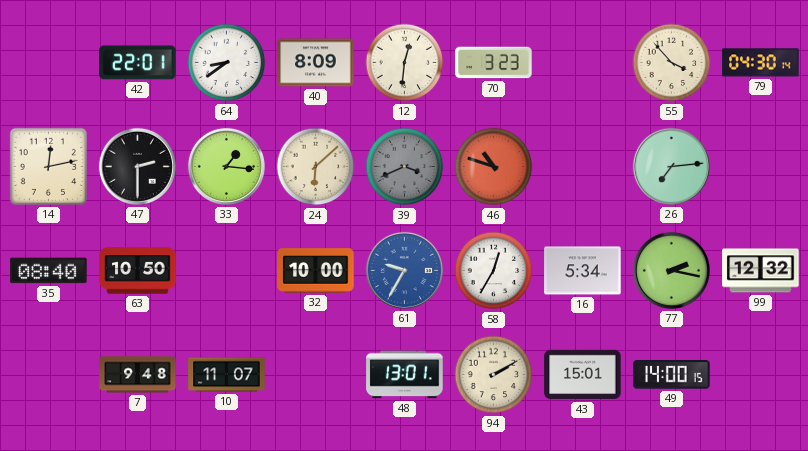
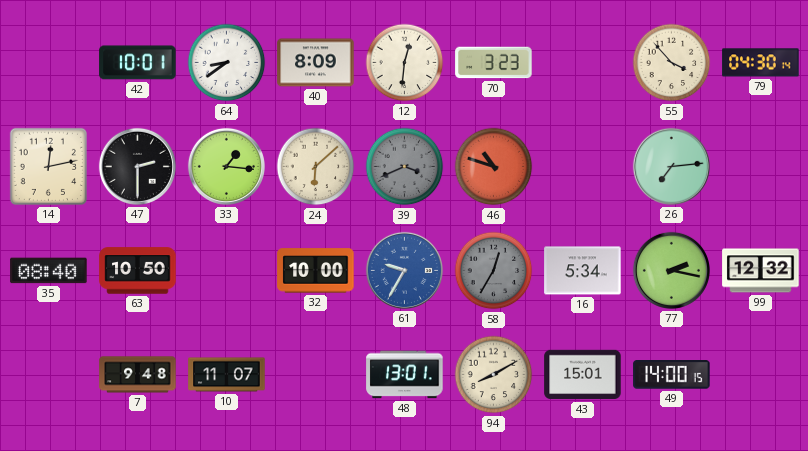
42: 22:01 -> 10:01 (138, 63)
58 dial: white -> grey (494, 271)
94: 2:10 -> 8:10 (494, 375)
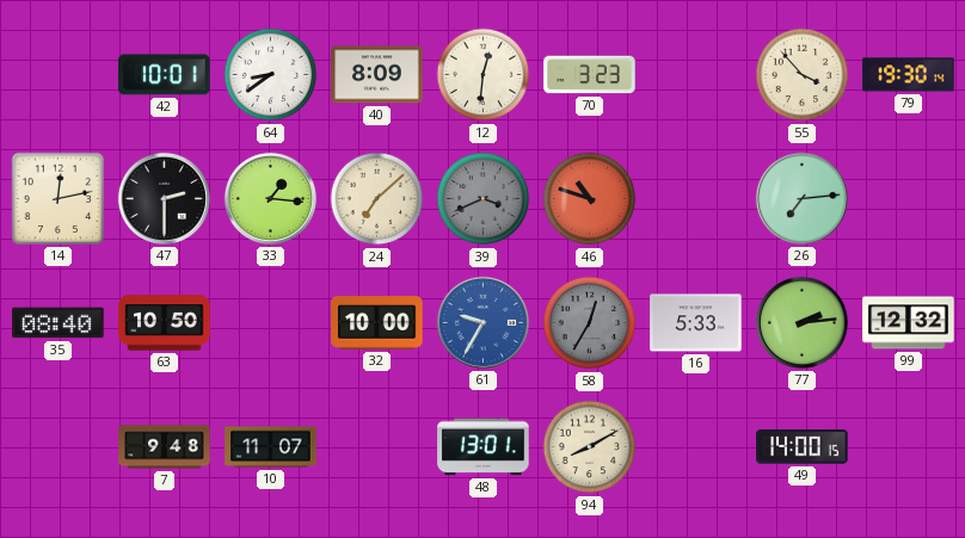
79: 04:30 -> 19:30 (909, 75)
24: 6:08 -> 7:08 (377, 199)
16: 5:34 -> 5:33 (696, 323)
77: 2:17 -> 2:14 (801, 322)
43: 15:01 -> none (583, 375)
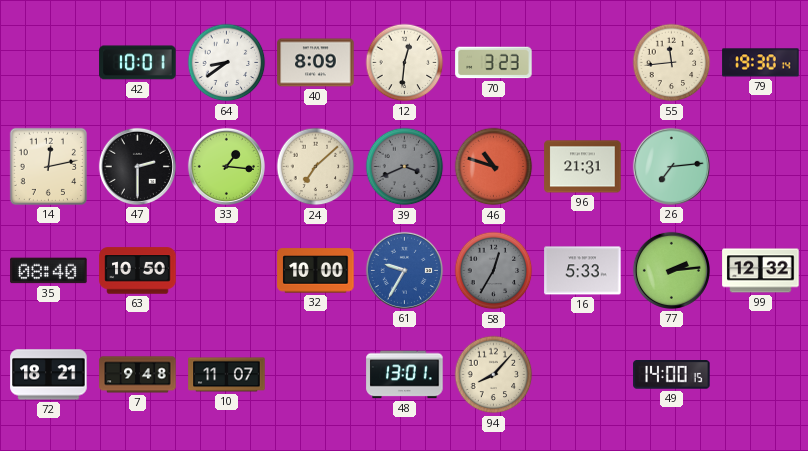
55: 3:53 -> 11:44 (672, 63)
96: none -> 21:31 (583, 167)
72: none -> 18:21 (49, 375)
94: 8:10 -> 8:07 (494, 375)
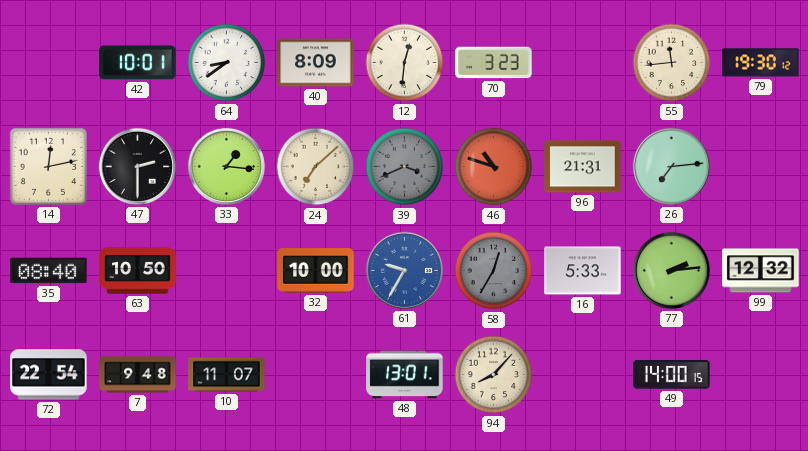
79: 19:30:14 -> 19:30:12 (761, 63)
72: 18:21 -> 22:54 (49, 375)
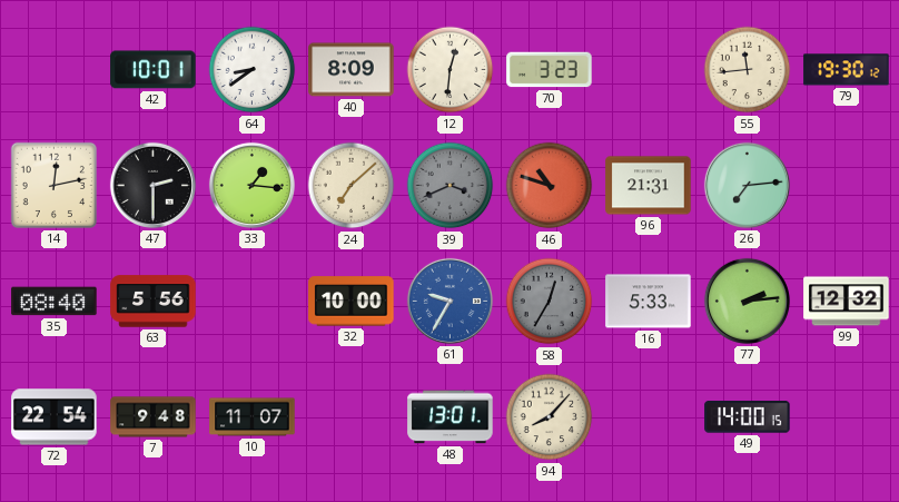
63: 10:50 -> 5:56 (154, 302)
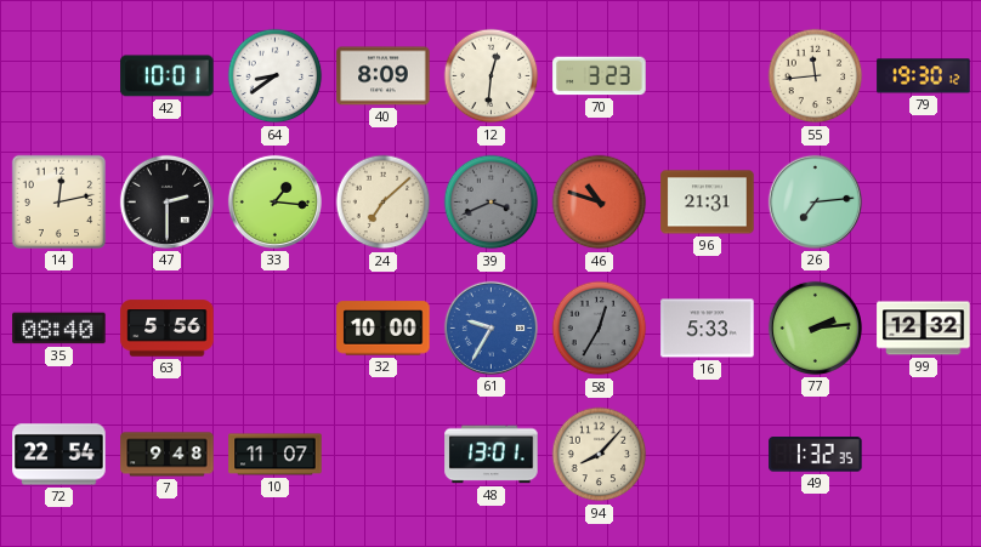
49: 14:00 -> 1:32 (816, 455)
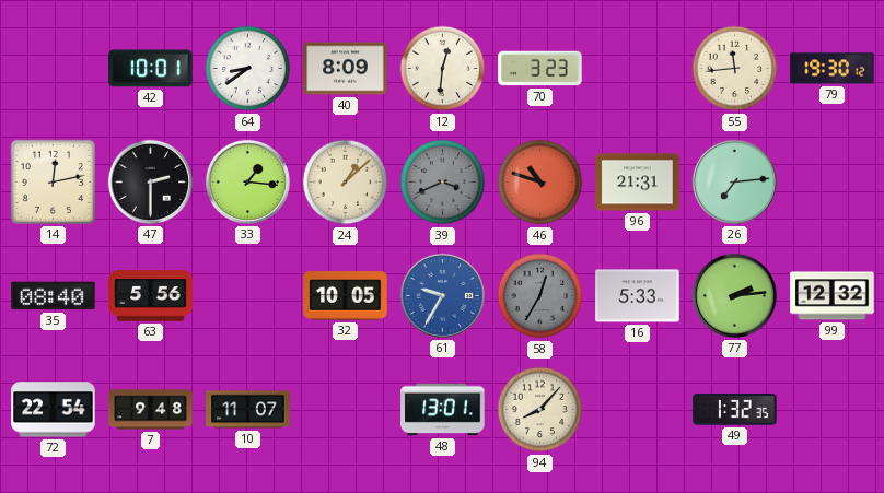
24: 7:08 -> 1:08 (346, 183)
32: 10:00 -> 10:05 (346, 296)
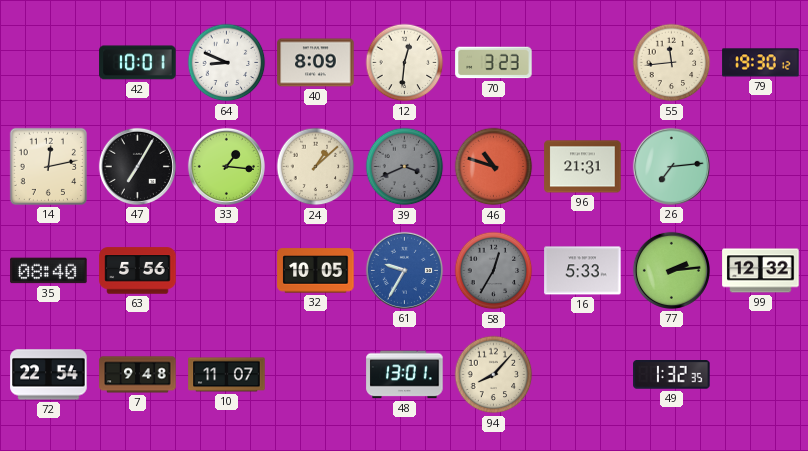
64: 8:39 -> 8:49 (227, 63)
47: 2:30 -> 7:05 (137, 166)
